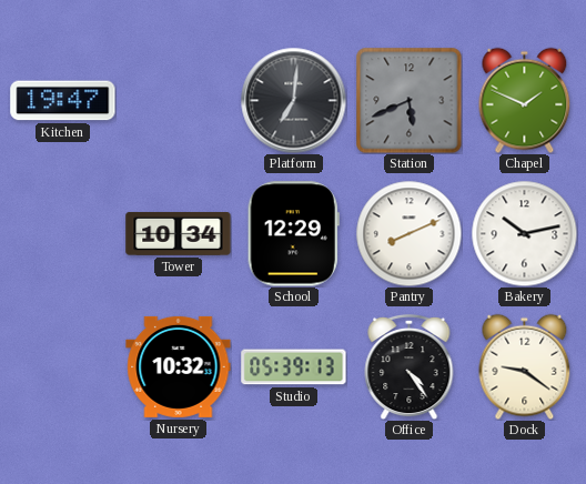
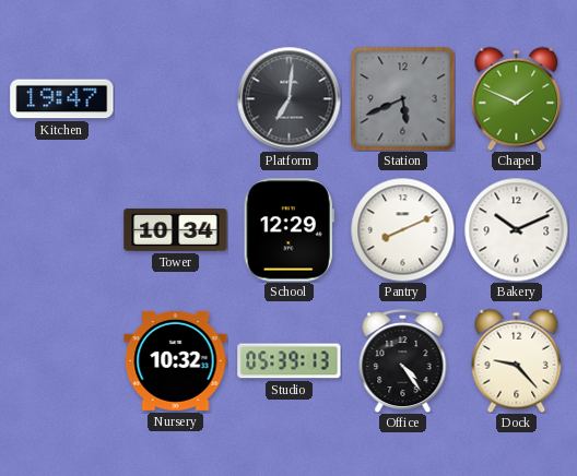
Bakery: 10:13 -> 10:11 (516, 229)
Dock: 9:21 -> 9:23 (517, 360)
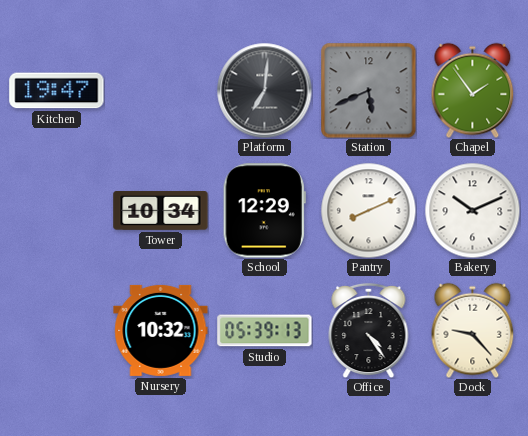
Chapel: 1:49 -> 1:54 (473, 90)
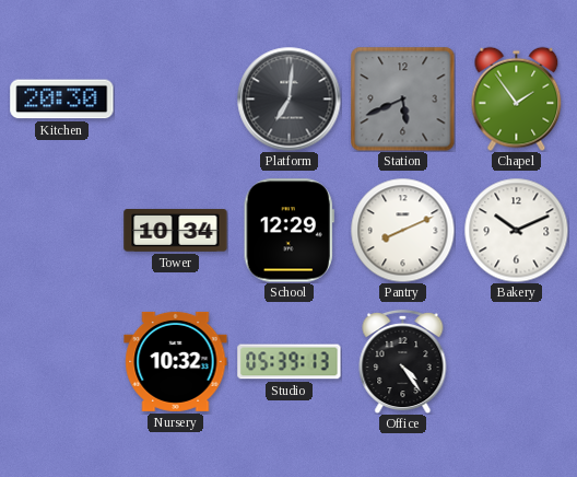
Kitchen: 19:47 -> 20:30 (62, 100)
Dock: 9:23 -> none (473, 330)
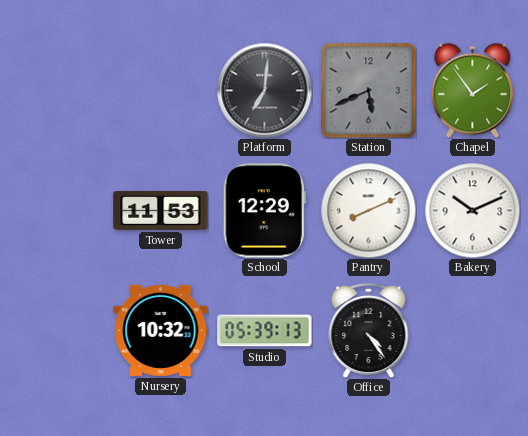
Kitchen: 20:30 -> none (62, 100)
Tower: 10:34 -> 11:53 (161, 211)
